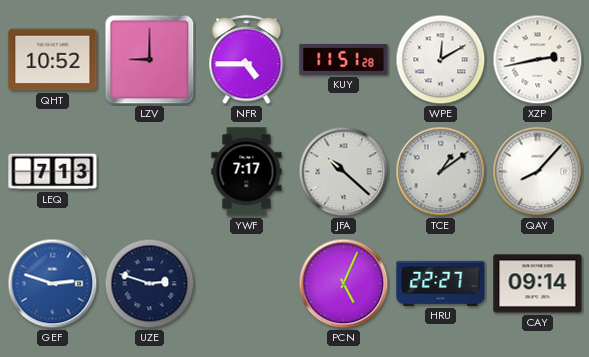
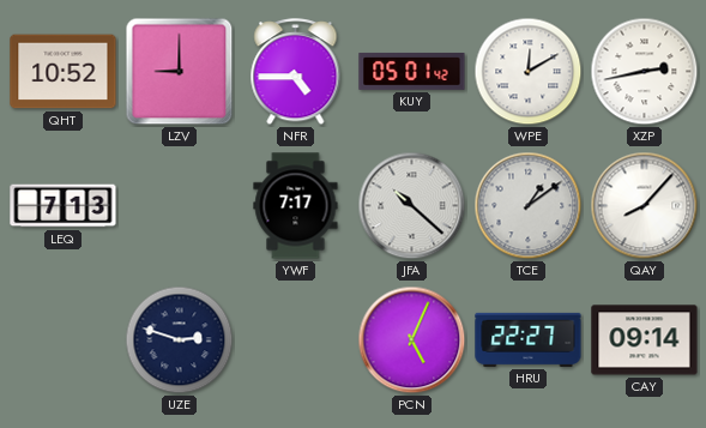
KUY: 11:51 -> 05:01 (412, 71)
GEF: 2:48 -> none (53, 284)
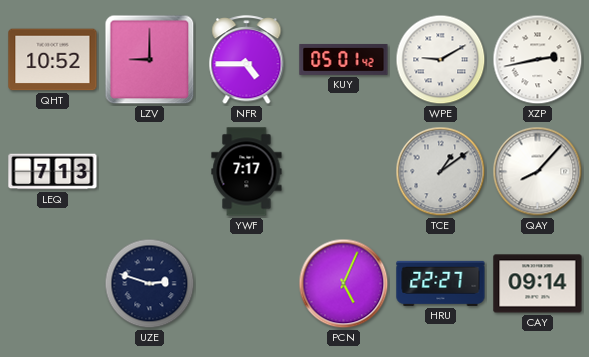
WPE: 12:10 -> 9:10 (441, 60)
JFA: 10:22 -> none (412, 206)
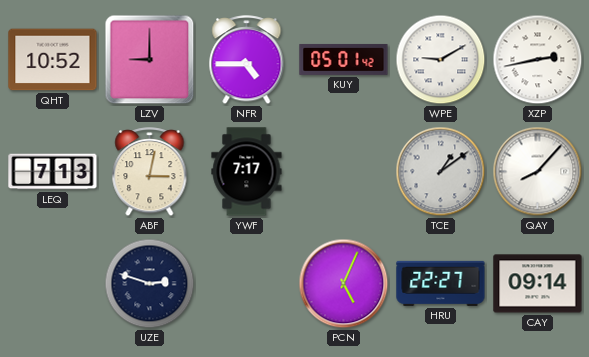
ABF: none -> 3:02 (150, 172)
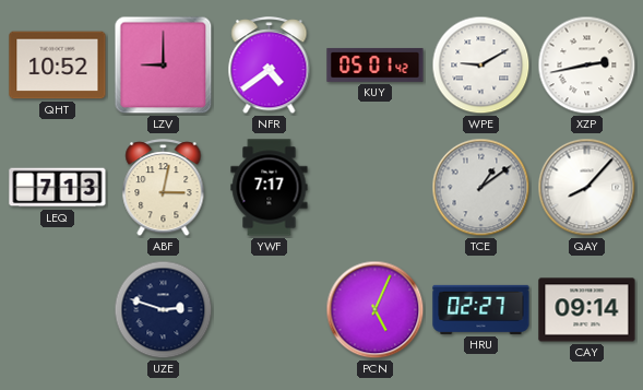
NFR: 4:45 -> 4:39 (270, 66)
HRU: 22:27 -> 02:27 (481, 309)
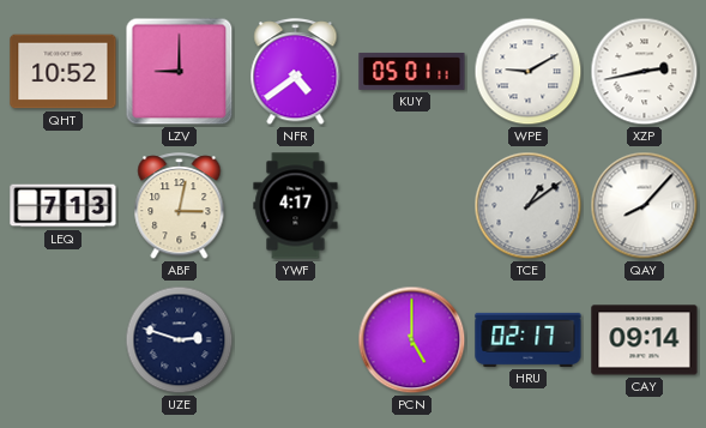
KUY: 05:01:42 -> 05:01:11 (412, 71)
YWF: 7:17 -> 4:17 (296, 206)
PCN: 5:04 -> 5:00 (412, 340)
HRU: 02:27 -> 02:17 (529, 339)
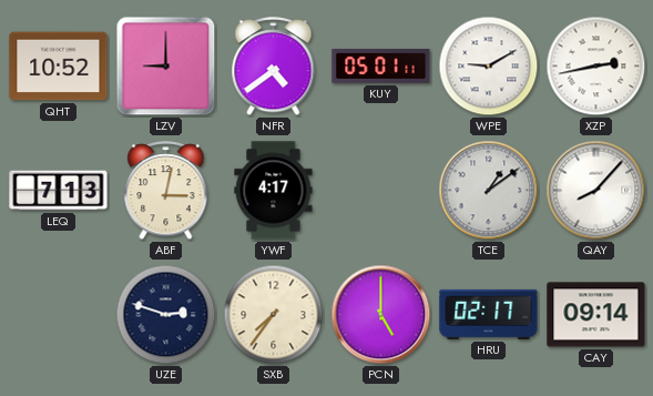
SXB: none -> 7:36 (274, 315)
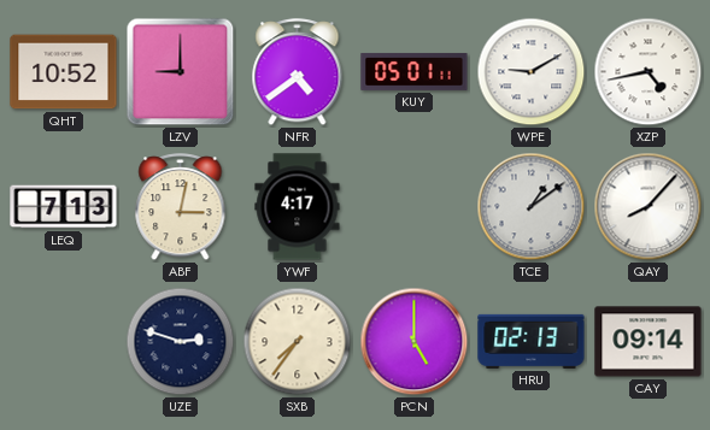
XZP: 2:43 -> 4:43 (649, 72)
HRU: 02:17 -> 02:13 (532, 341)
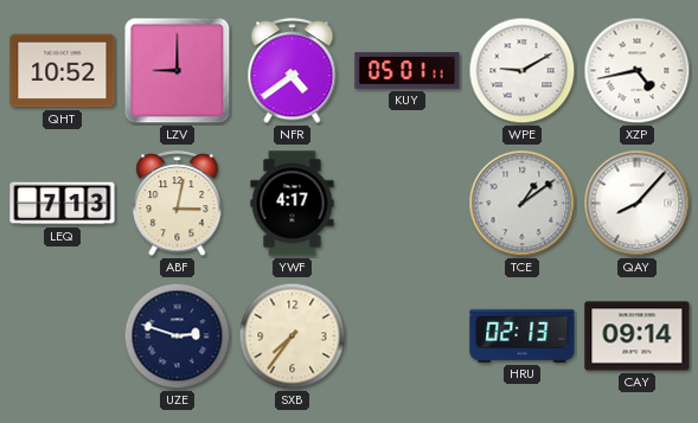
PCN: 5:00 -> none (415, 342)
